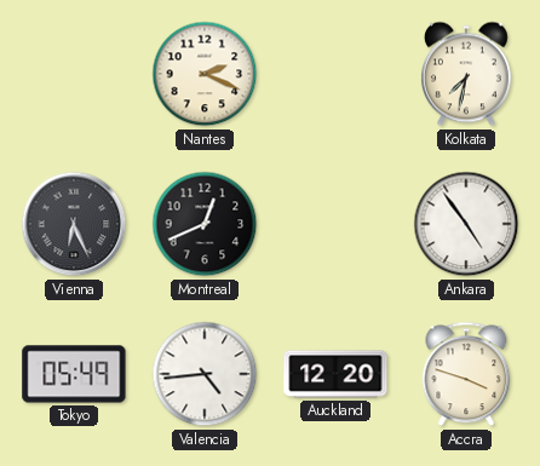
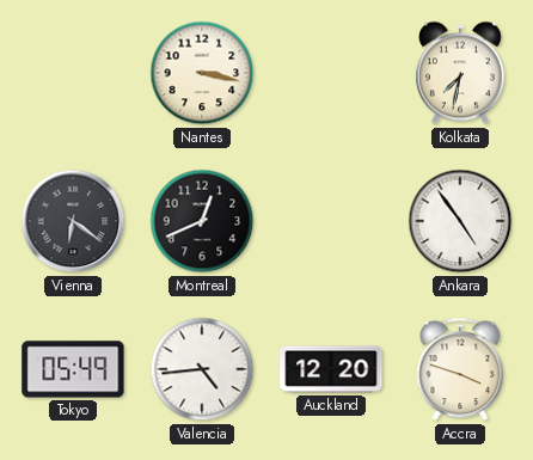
Nantes: 2:19 -> 3:17 (202, 73)
Vienna: 6:26 -> 6:21 (73, 221)
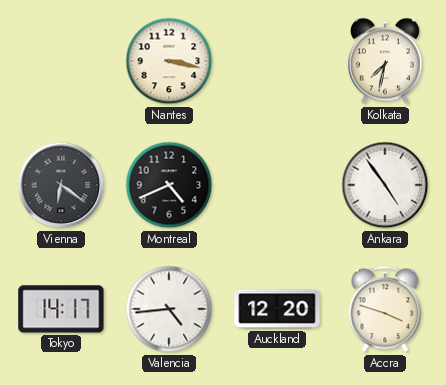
Montreal: 12:41 -> 4:41 (169, 185)
Tokyo: 05:49 -> 14:17 (61, 309)
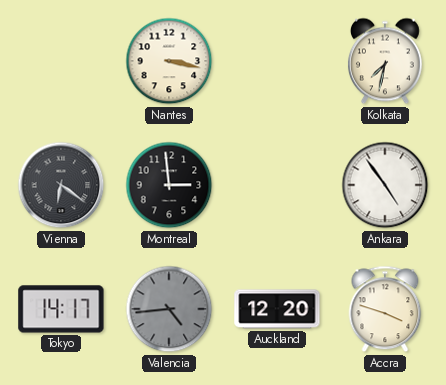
Montreal: 4:41 -> 2:59 (169, 185)
Valencia dial: white -> grey (169, 309)
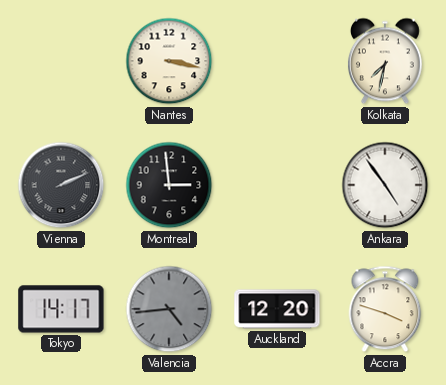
Vienna: 6:21 -> 2:11 (61, 185)
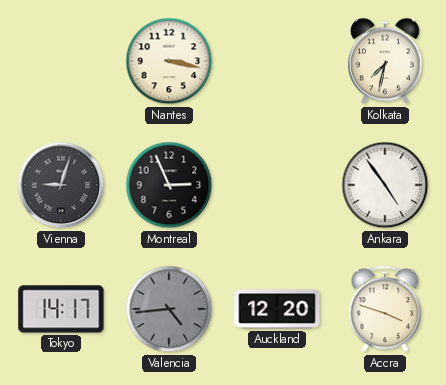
Vienna: 2:11 -> 9:03 (61, 185)
Montreal: 2:59 -> 2:56 (169, 185)
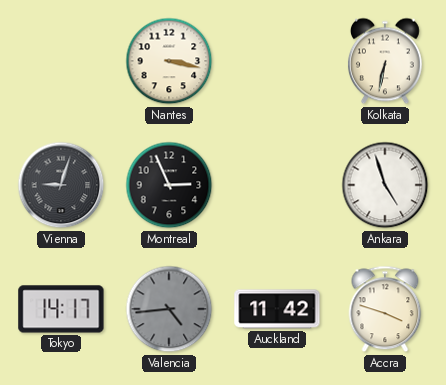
Kolkata: 7:32 -> 6:32 (385, 61)
Ankara: 4:54 -> 4:57 (385, 185)
Auckland: 12:20 -> 11:42 (277, 309)
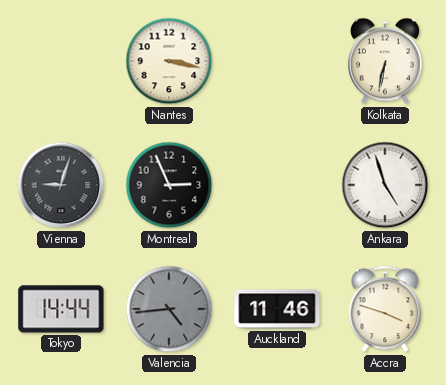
Tokyo: 14:17 -> 14:44 (61, 309)
Auckland: 11:42 -> 11:46 (277, 309)
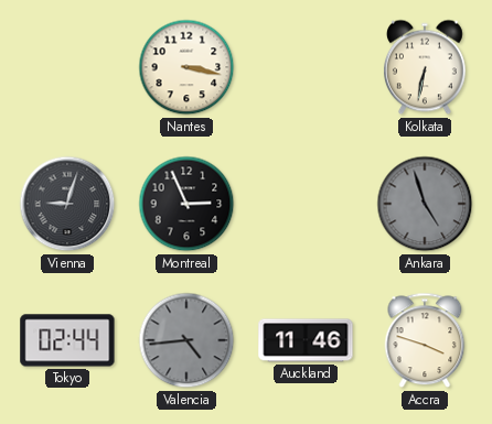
Ankara dial: white -> grey (425, 204)
Tokyo: 14:44 -> 02:44 (67, 340)
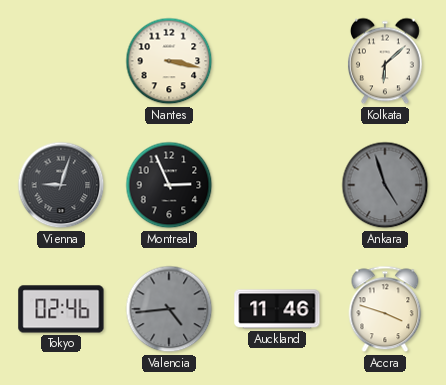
Kolkata: 6:32 -> 6:08 (385, 61)
Tokyo: 02:44 -> 02:46 (61, 309)
